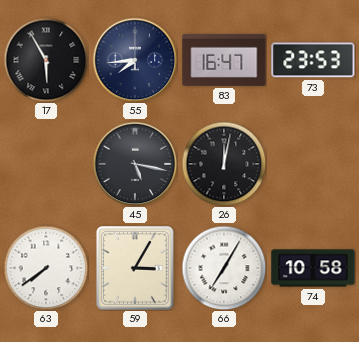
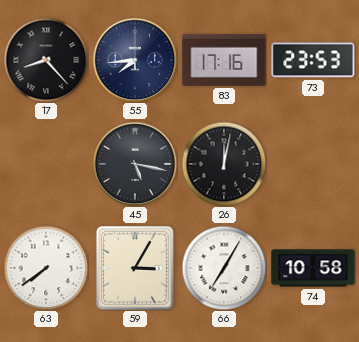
17: 5:55 -> 8:23 (46, 60)
83: 16:47 -> 17:16 (224, 60)
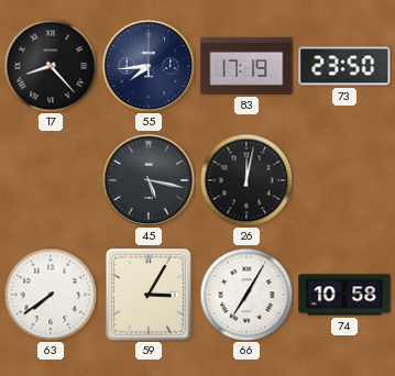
83: 17:16 -> 17:19 (246, 66)
73: 23:53 -> 23:50 (344, 66)
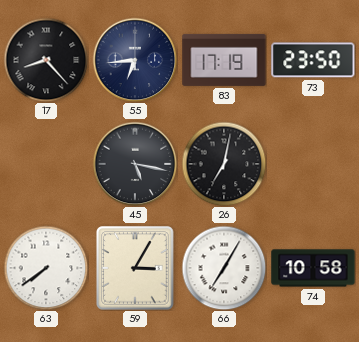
55: 7:44 -> 6:44 (135, 60)
26: 12:02 -> 7:02 (224, 164)
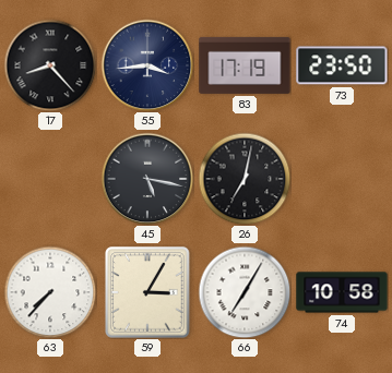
55: 6:44 -> 3:44 (147, 65)
63: 7:39 -> 7:37 (50, 292)
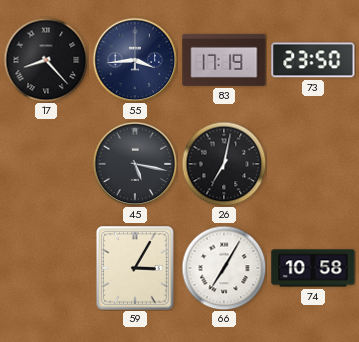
63: 7:37 -> none (50, 292)
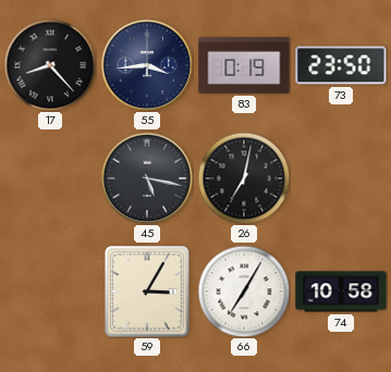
83: 17:19 -> 0:19 (244, 65)
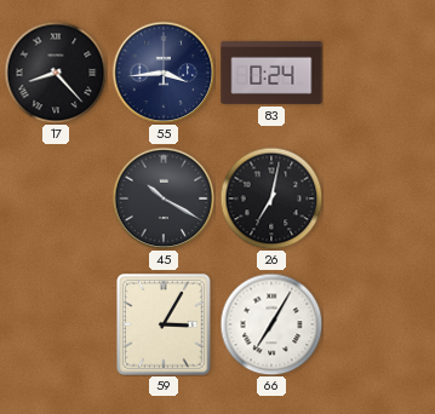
83: 0:19 -> 0:24 (271, 73)
73: 23:50 -> none (341, 65)
45: 5:17 -> 10:20 (164, 199)
74: 10:58 -> none (341, 292)
